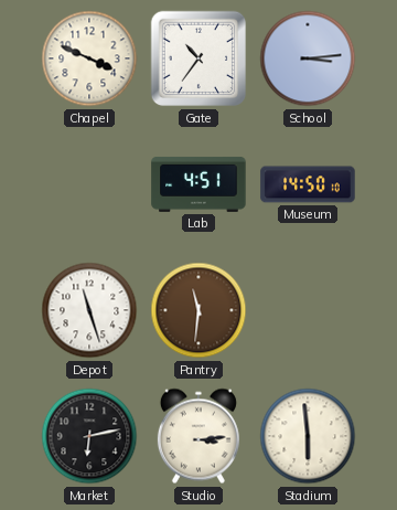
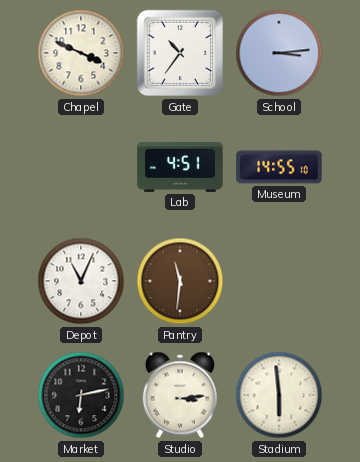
Museum: 14:50 -> 14:55 (279, 167)
Depot: 11:27 -> 11:04 (81, 281)
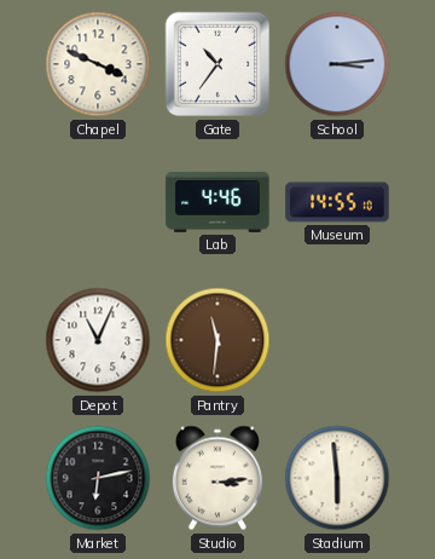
Lab: 4:51 -> 4:46 (217, 202)
